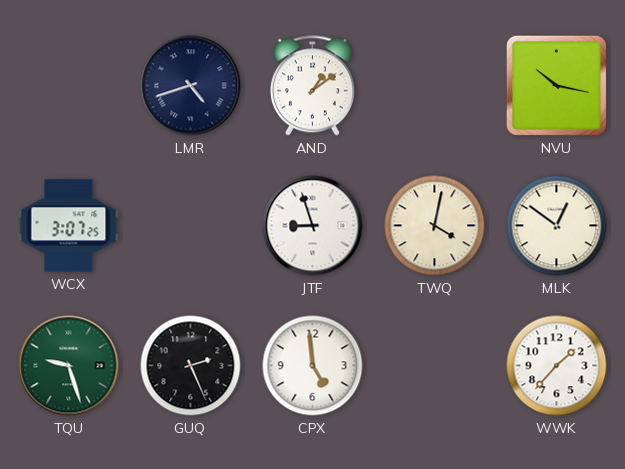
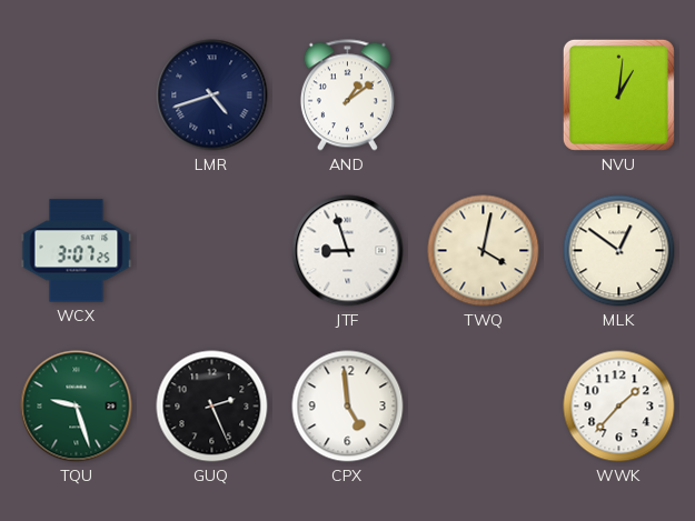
NVU: 10:17 -> 1:01 (618, 94)
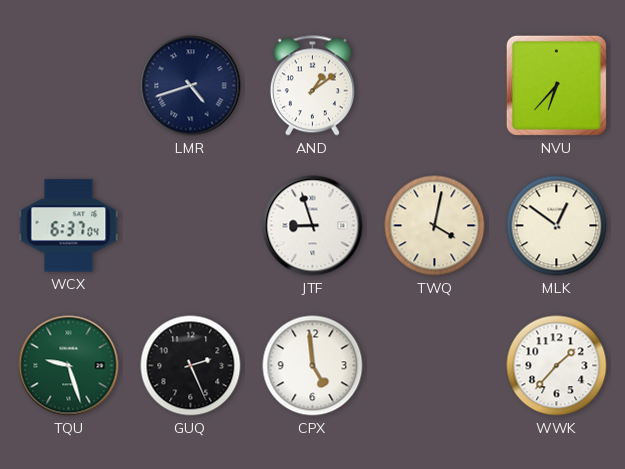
NVU: 1:01 -> 6:37 (556, 85)
WCX: 3:07 -> 6:37 (69, 226)
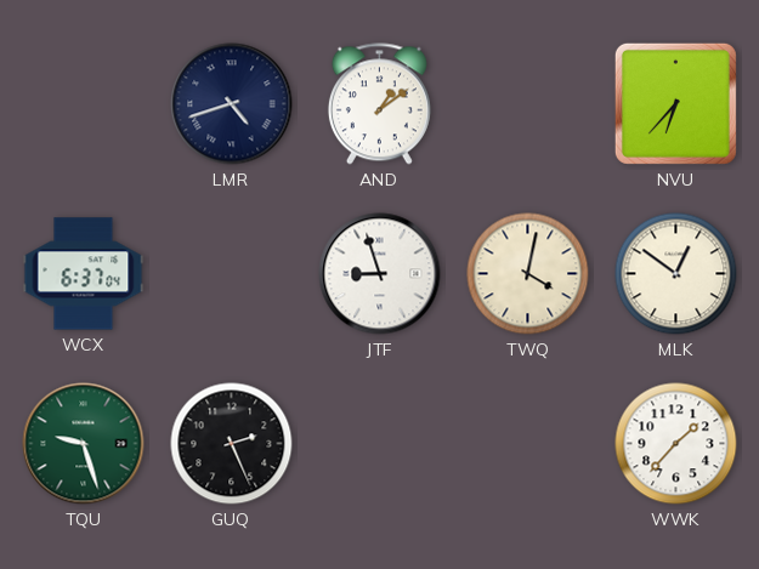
CPX: 4:59 -> none (313, 366)
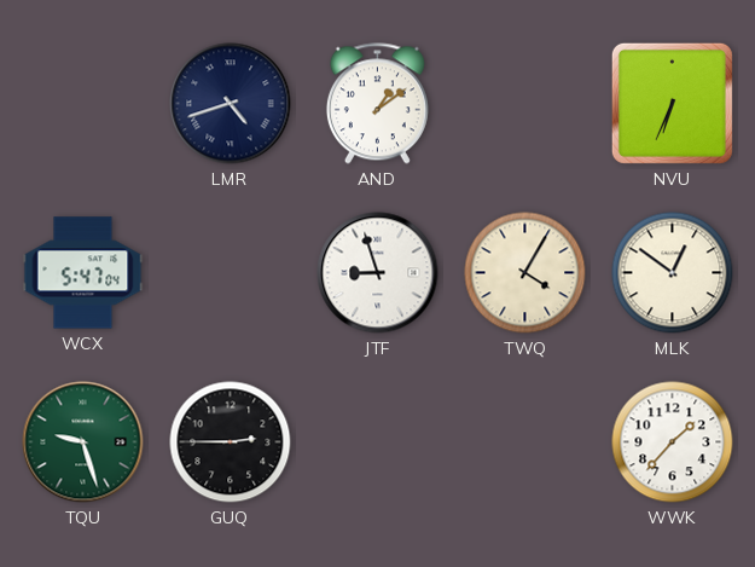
NVU: 6:37 -> 6:34 (672, 103)
WCX: 6:37 -> 5:47 (83, 273)
TWQ: 4:02 -> 4:05 (525, 273)
GUQ: 2:26 -> 2:45 (231, 442)
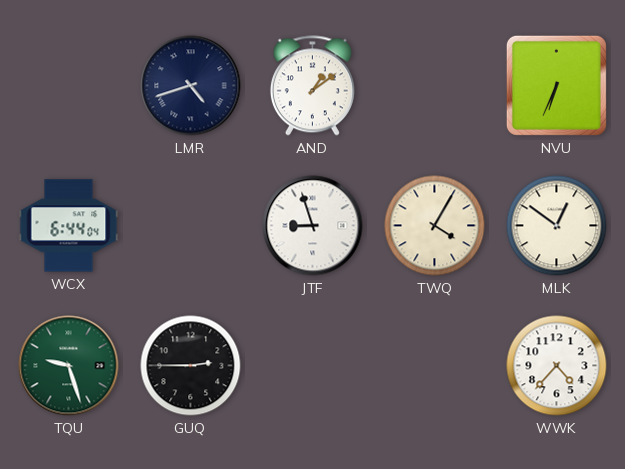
WCX: 5:47 -> 6:44 (69, 226)
WWK: 1:37 -> 4:37 (557, 366)
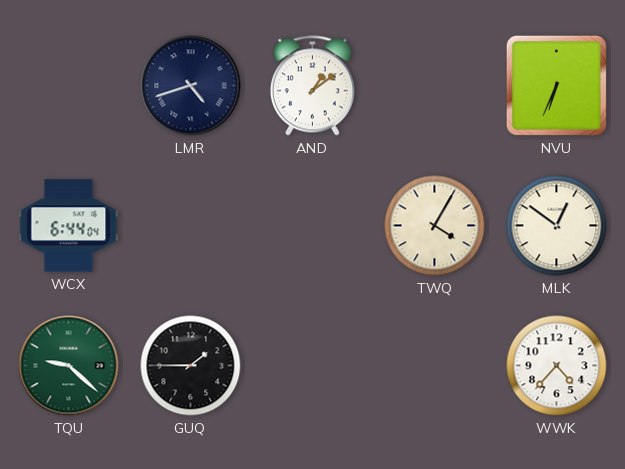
JTF: 8:57 -> none (313, 226)
TQU: 9:27 -> 9:22 (69, 366)
GUQ: 2:45 -> 1:45 (191, 366)
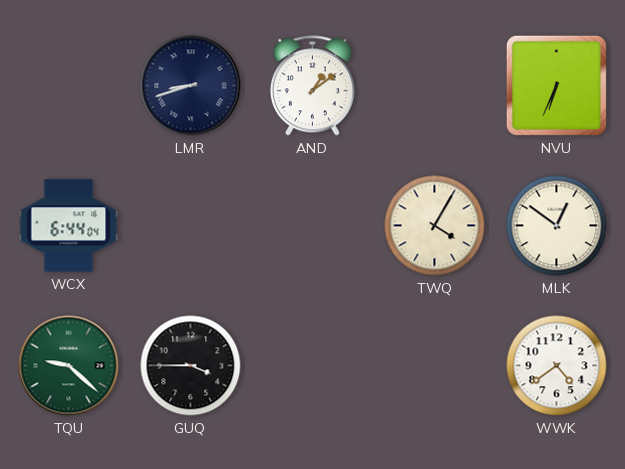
LMR: 4:42 -> 8:42 (191, 86)
GUQ: 1:45 -> 3:45 (191, 366)
WWK: 4:37 -> 4:39 (557, 366)
